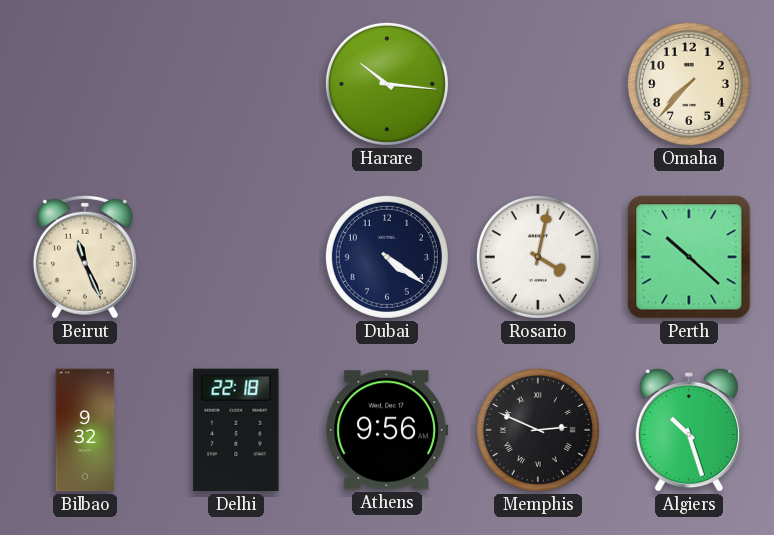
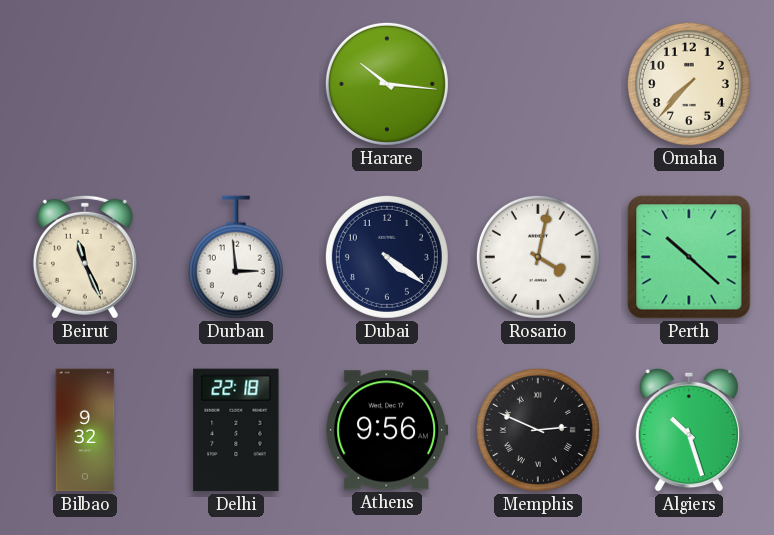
Durban: none -> 2:59 (236, 257)
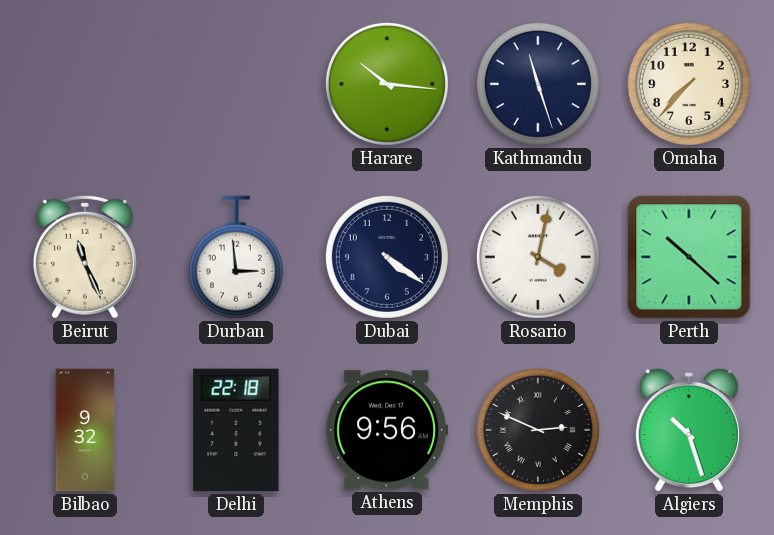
Kathmandu: none -> 11:27 (538, 84)
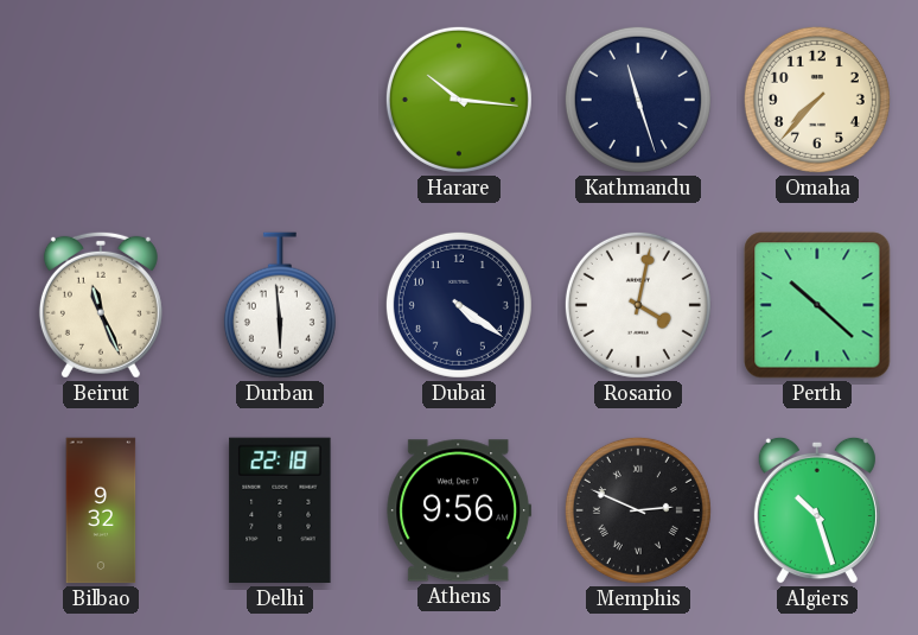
Durban: 2:59 -> 5:59 (280, 305)
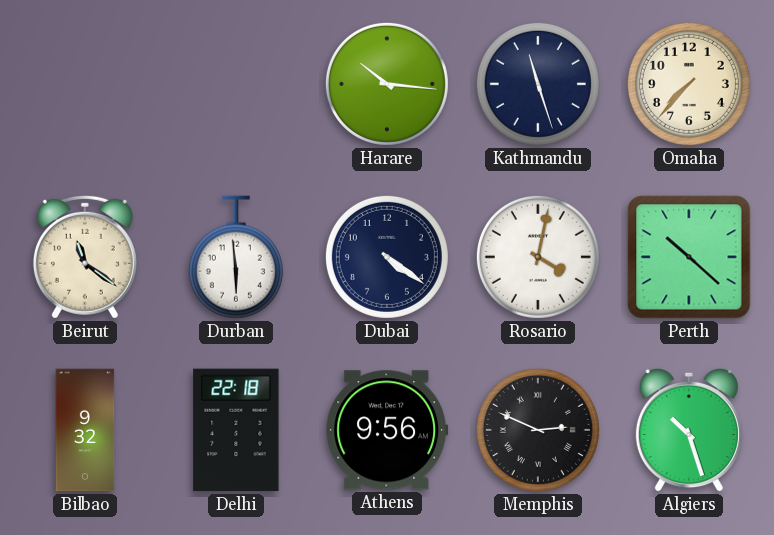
Beirut: 11:26 -> 11:21 (85, 257)
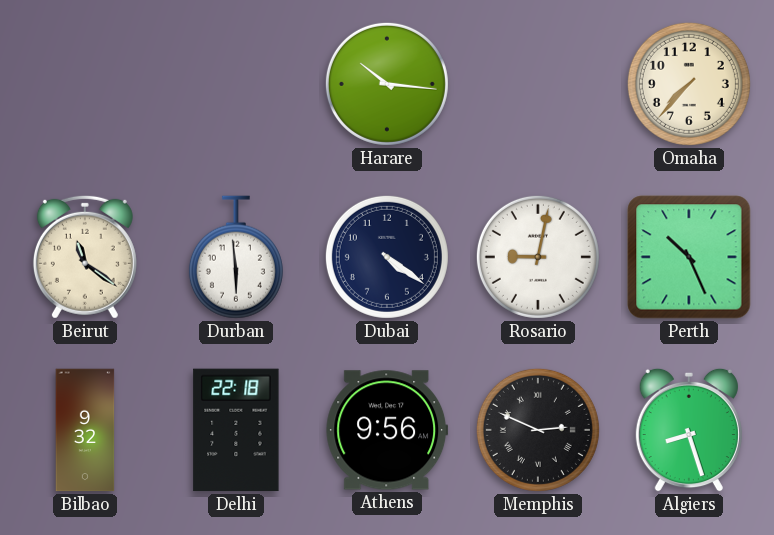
Kathmandu: 11:27 -> none (538, 84)
Rosario: 4:02 -> 9:02 (538, 257)
Perth: 10:22 -> 10:26 (689, 257)
Algiers: 10:27 -> 8:27 (689, 430)
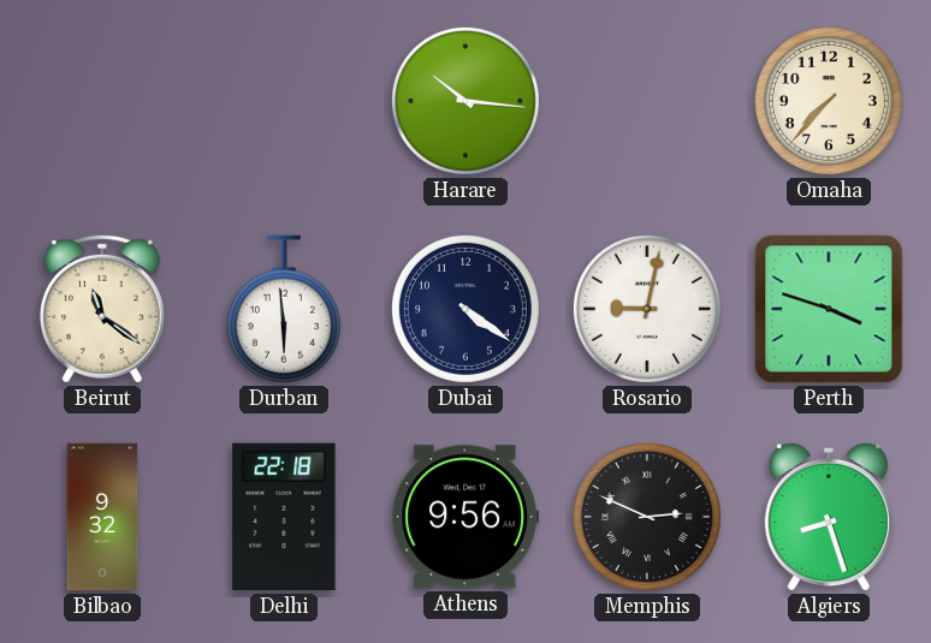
Perth: 10:26 -> 3:48 (829, 309)
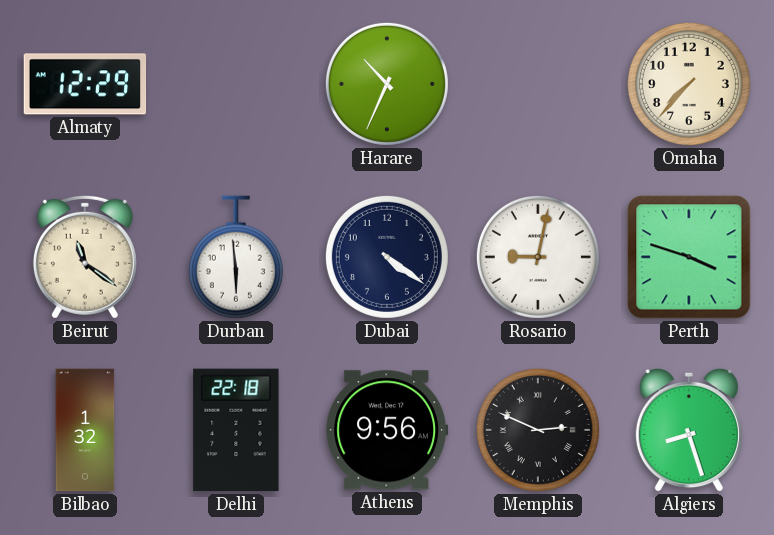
Almaty: none -> 12:29 (85, 84)
Harare: 10:16 -> 10:34 (387, 84)
Bilbao: 9:32 -> 1:32 (85, 430)
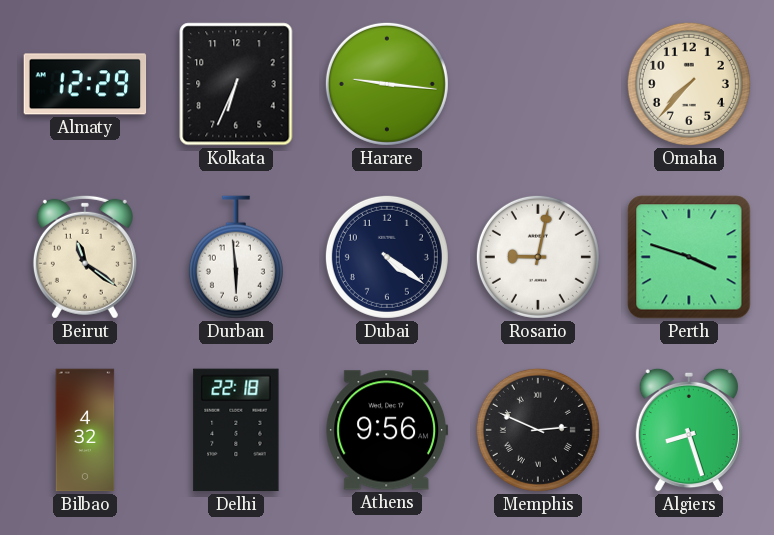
Kolkata: none -> 6:34 (236, 84)
Harare: 10:34 -> 9:16 (387, 84)
Bilbao: 1:32 -> 4:32 (85, 430)
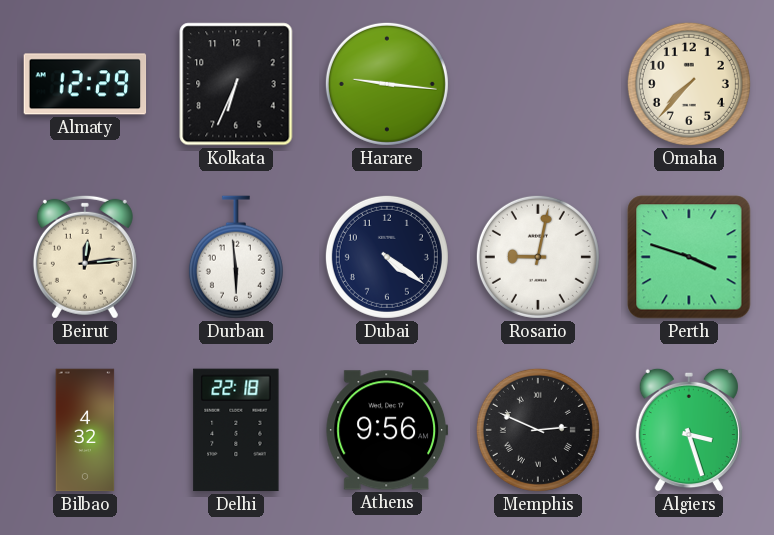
Beirut: 11:21 -> 12:14 (85, 257)
Algiers: 8:27 -> 3:27 (689, 430)
